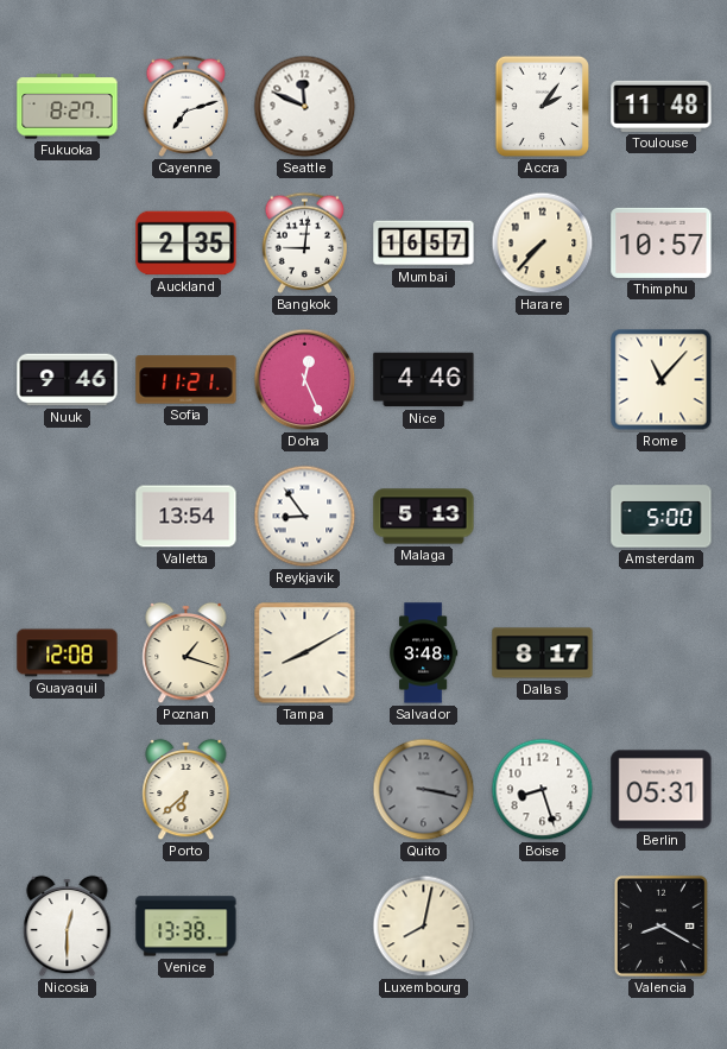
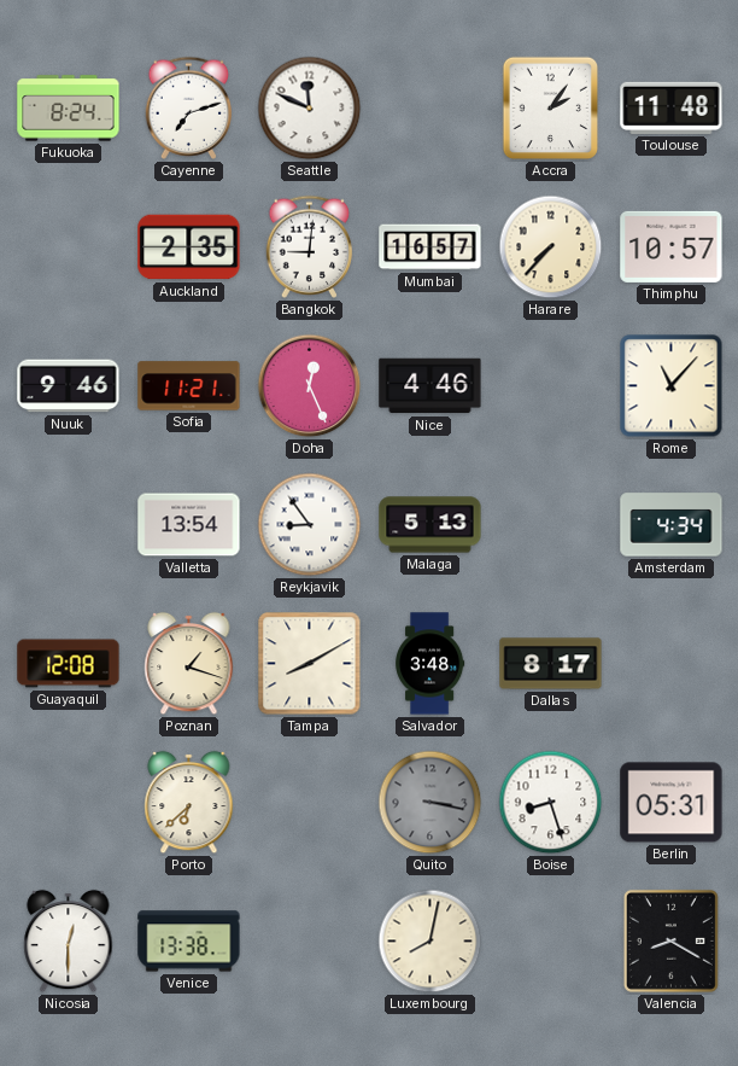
Fukuoka: 8:27 -> 8:24 (69, 109)
Amsterdam: 5:00 -> 4:34 (672, 525)
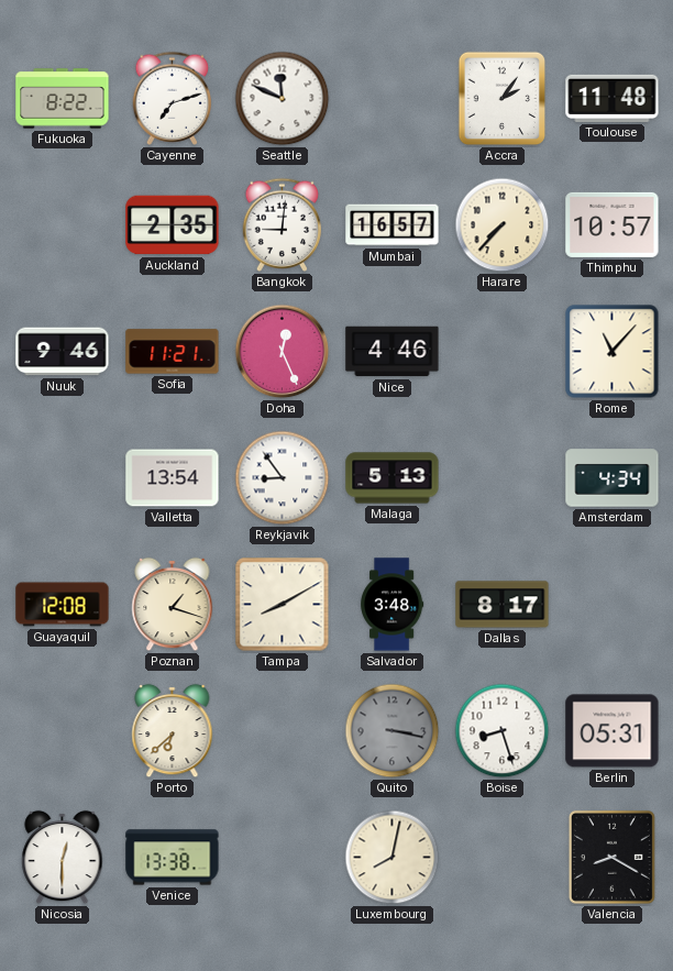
Fukuoka: 8:24 -> 8:22 (63, 99)
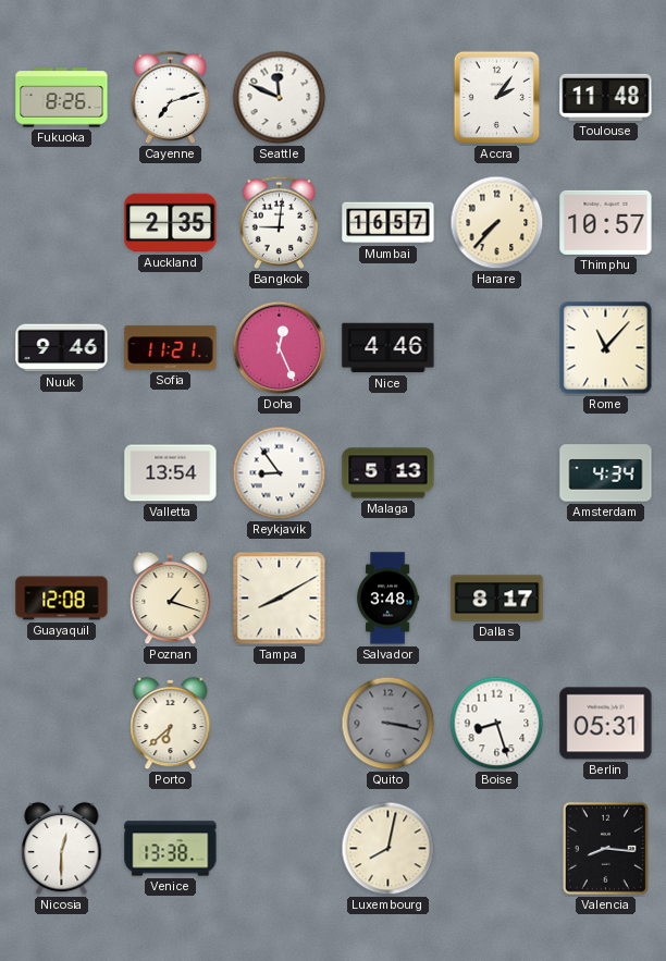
Fukuoka: 8:22 -> 8:26 (62, 98)
Valencia: 8:20 -> 8:16 (605, 848)
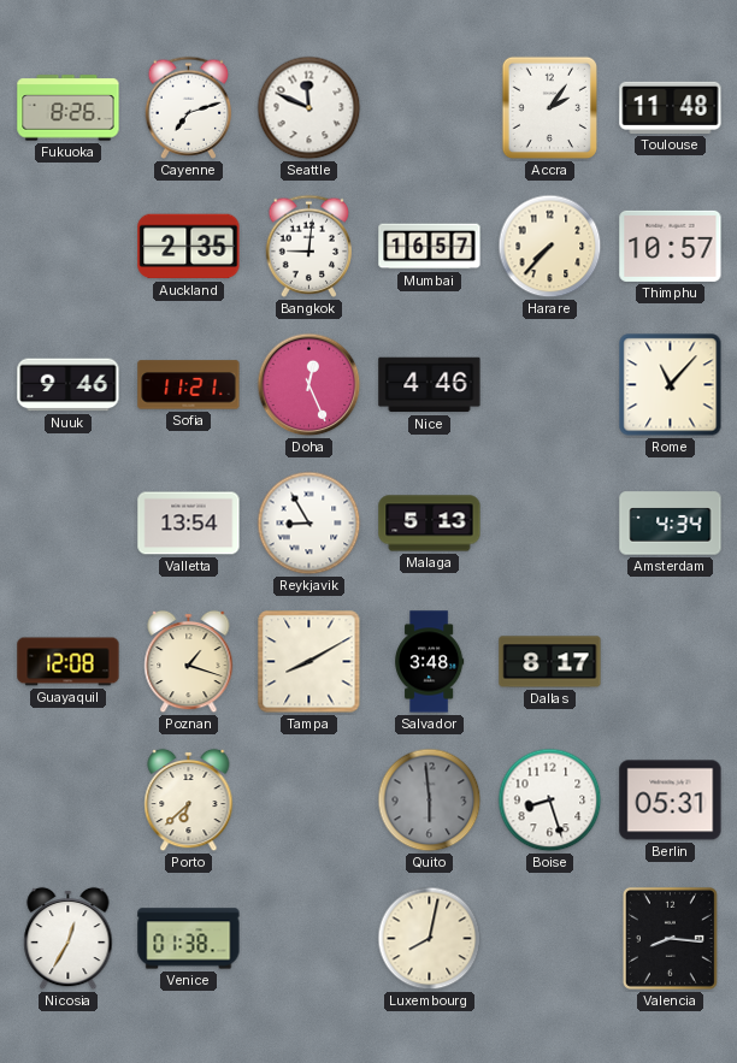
Reykjavik: 8:54 -> 8:55 (309, 524)
Quito: 3:17 -> 5:59 (430, 801)
Nicosia: 12:30 -> 12:35 (69, 939)
Venice: 13:38 -> 01:38 (189, 939)
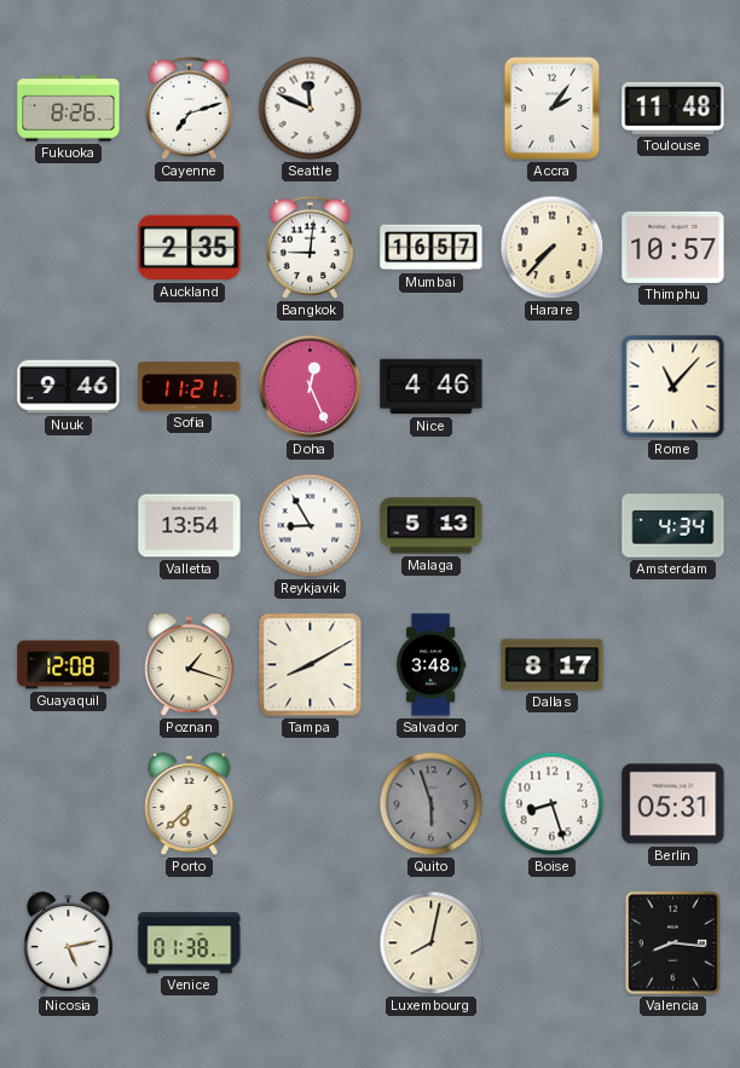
Quito: 5:59 -> 5:57 (432, 804)
Nicosia: 12:35 -> 5:13 (69, 943)
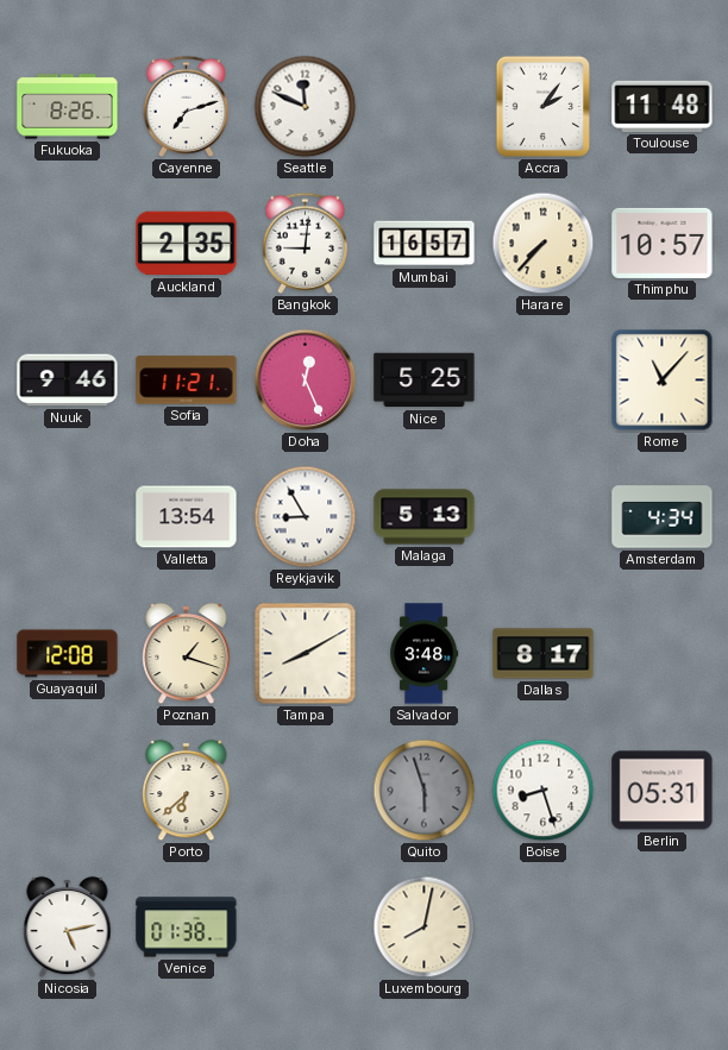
Nice: 4:46 -> 5:25 (425, 381)
Valencia: 8:16 -> none (672, 942)
